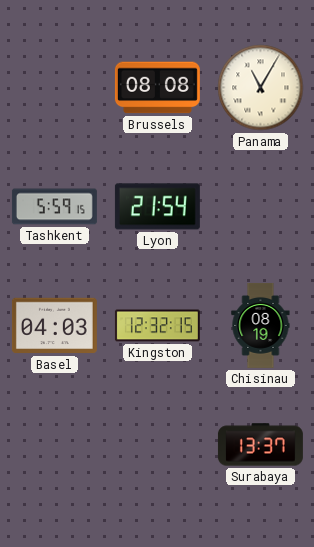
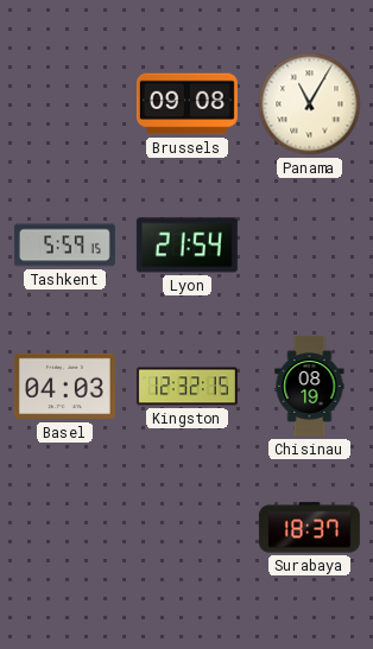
Brussels: 08:08 -> 09:08 (186, 104)
Surabaya: 13:37 -> 18:37 (309, 528)
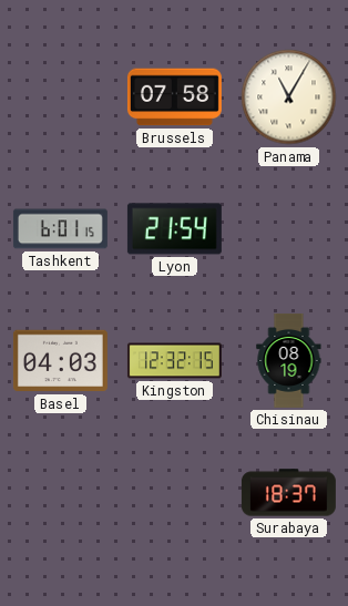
Brussels: 09:08 -> 07:58 (174, 97)
Tashkent: 5:59 -> 6:01 (60, 229)
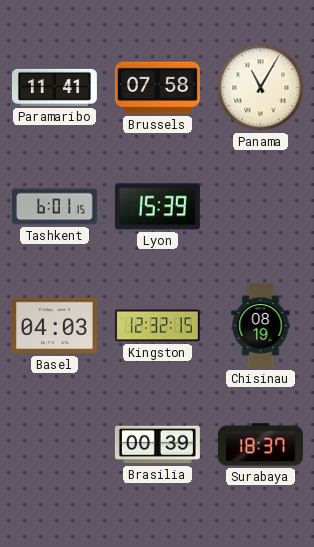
Paramaribo: none -> 11:41 (54, 87)
Lyon: 21:54 -> 15:39 (157, 207)
Brasilia: none -> 00:39 (157, 445)
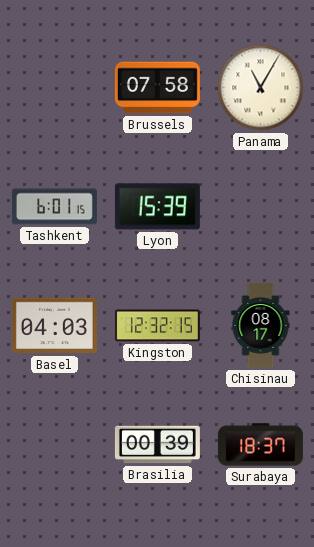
Paramaribo: 11:41 -> none (54, 87)
Chisinau: 08:19 -> 08:17 (261, 325)
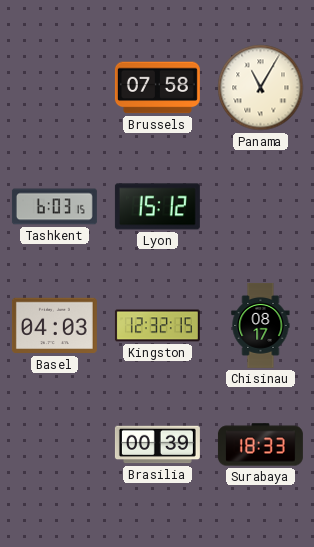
Tashkent: 6:01 -> 6:03 (54, 207)
Lyon: 15:39 -> 15:12 (157, 207)
Surabaya: 18:37 -> 18:33 (260, 445)
